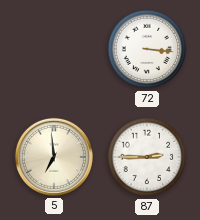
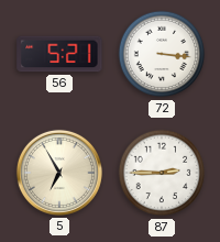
56: none -> 5:21 (59, 54)
5: 6:59 -> 6:55 (59, 173)
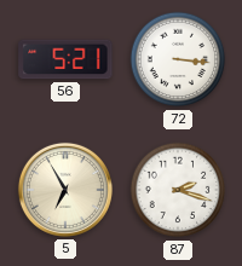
87: 2:45 -> 2:18 (178, 190)
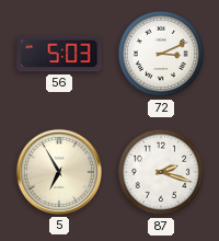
56: 5:21 -> 5:03 (59, 54)
72: 3:16 -> 3:11 (161, 54)
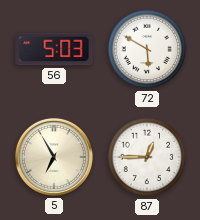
72: 3:11 -> 5:50 (147, 49)
87: 2:18 -> 12:45 (147, 157)
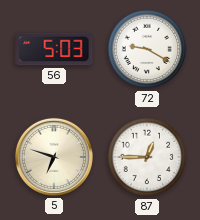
72: 5:50 -> 9:20 (147, 49)
5: 6:55 -> 6:48 (54, 157)
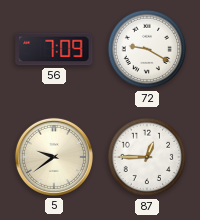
56: 5:03 -> 7:09 (54, 49)
5: 6:48 -> 9:39 (54, 157)
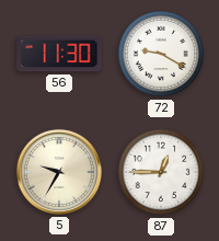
56: 7:09 -> 11:30 (59, 54)
5: 9:39 -> 9:35 (59, 172)
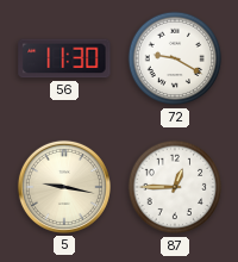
5: 9:35 -> 9:17 (64, 187)
